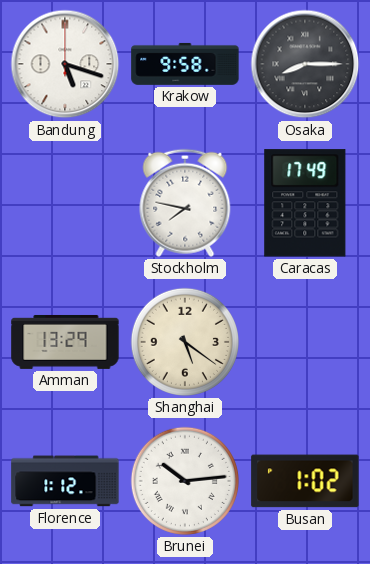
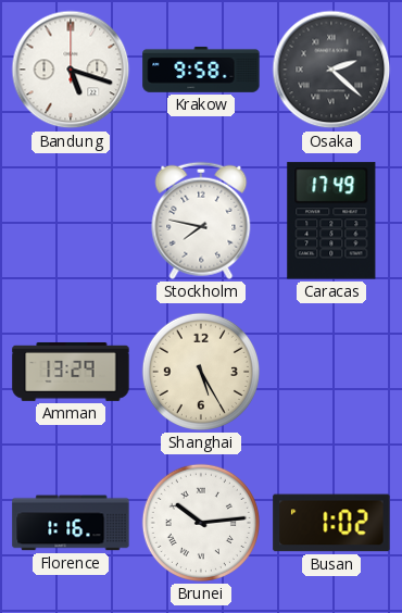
Osaka: 8:15 -> 2:22 (331, 70)
Shanghai: 5:21 -> 5:25 (201, 372)
Florence: 1:12 -> 1:16 (71, 523)
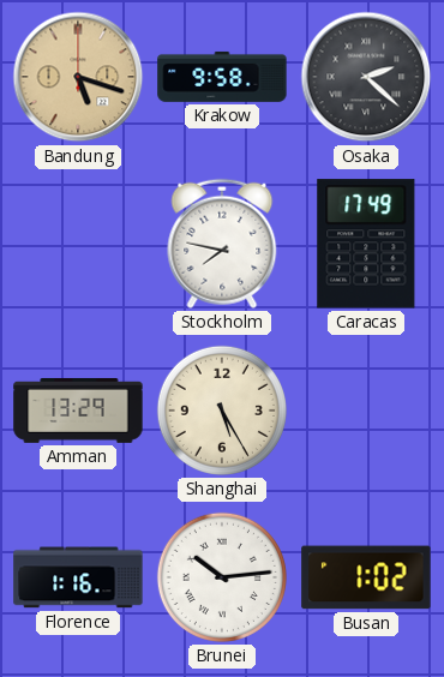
Bandung dial: white -> champagne (78, 77)
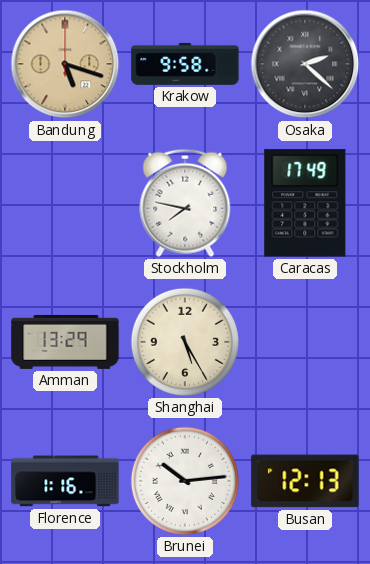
Busan: 1:02 -> 12:13 (305, 481)
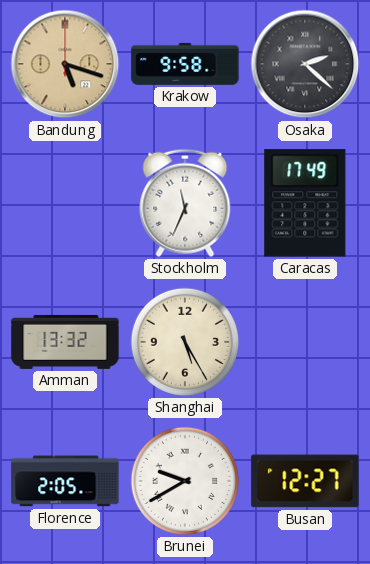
Stockholm: 7:47 -> 11:34 (185, 203)
Amman: 13:29 -> 13:32 (65, 342)
Florence: 1:16 -> 2:05 (65, 481)
Brunei: 10:14 -> 9:40 (185, 481)
Busan: 12:13 -> 12:27 (305, 481)
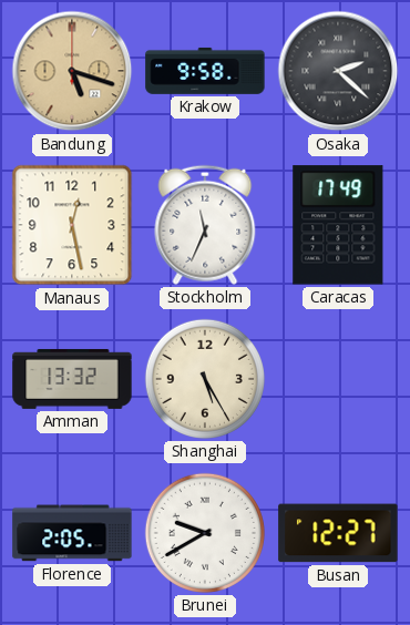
Manaus: none -> 12:28 (72, 225)
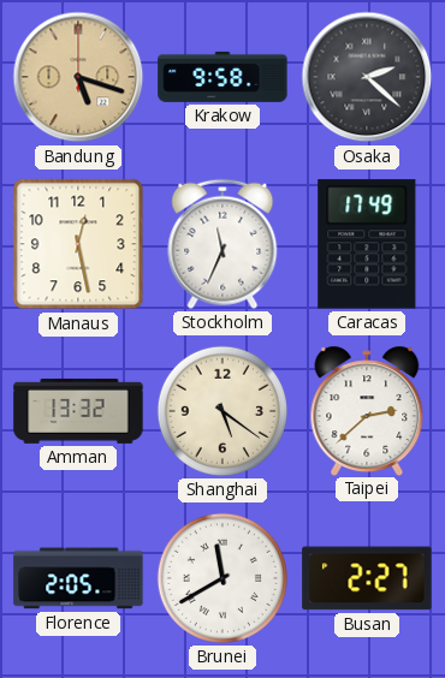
Shanghai: 5:25 -> 5:21 (222, 411)
Taipei: none -> 2:38 (367, 410)
Brunei: 9:40 -> 11:40 (222, 578)
Busan: 12:27 -> 2:27 (367, 578)
